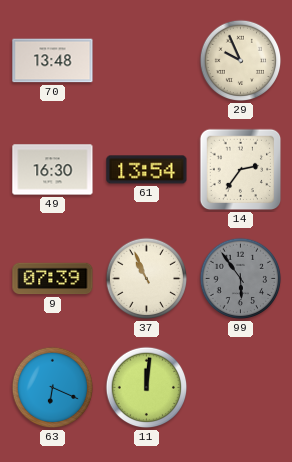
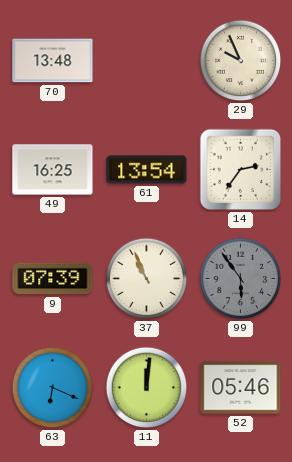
49: 16:30 -> 16:25 (53, 170)
52: none -> 05:46 (241, 388)
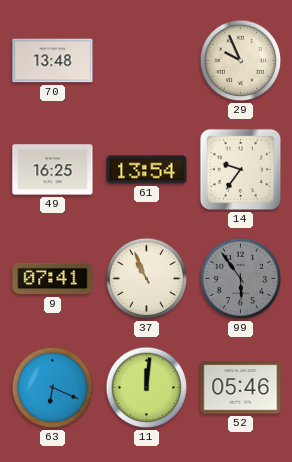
14: 2:36 -> 9:36 (241, 170)
9: 07:39 -> 07:41 (53, 279)
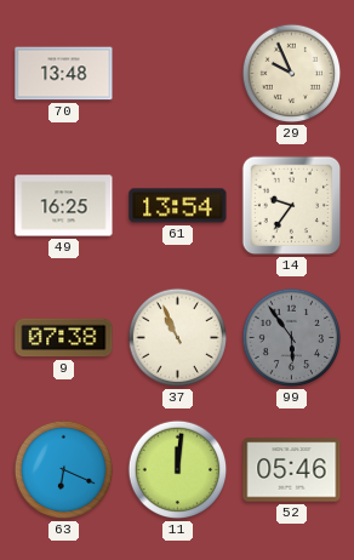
9: 07:41 -> 07:38 (64, 338)
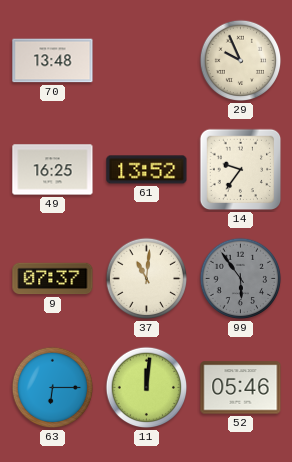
61: 13:54 -> 13:52 (147, 170)
9: 07:38 -> 07:37 (53, 279)
37: 10:56 -> 11:01 (147, 279)
63: 6:19 -> 6:15 (53, 388)
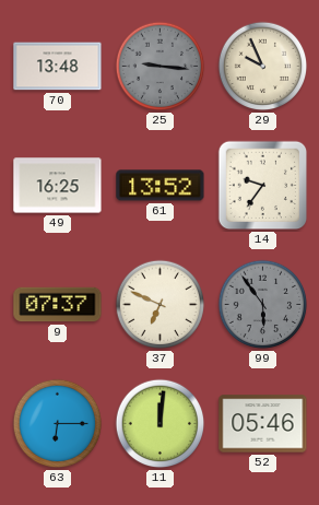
25: none -> 9:16 (161, 67)
37: 11:01 -> 6:49 (161, 305)
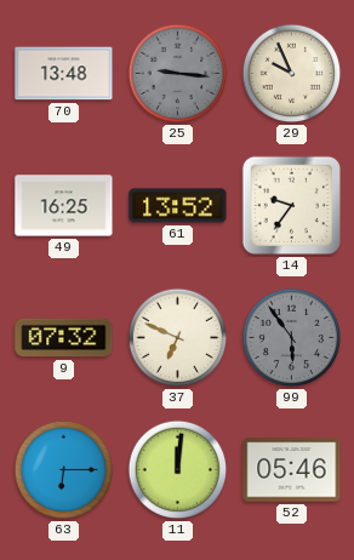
9: 07:37 -> 07:32 (64, 338)
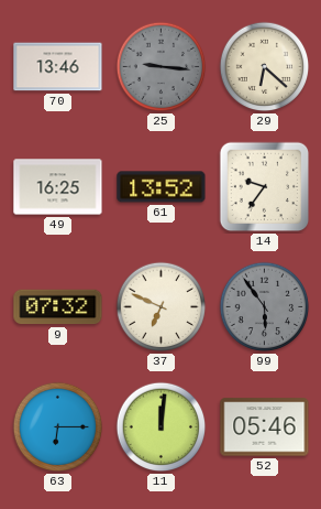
70: 13:48 -> 13:46 (58, 67)
29: 9:56 -> 6:22 (265, 67)
